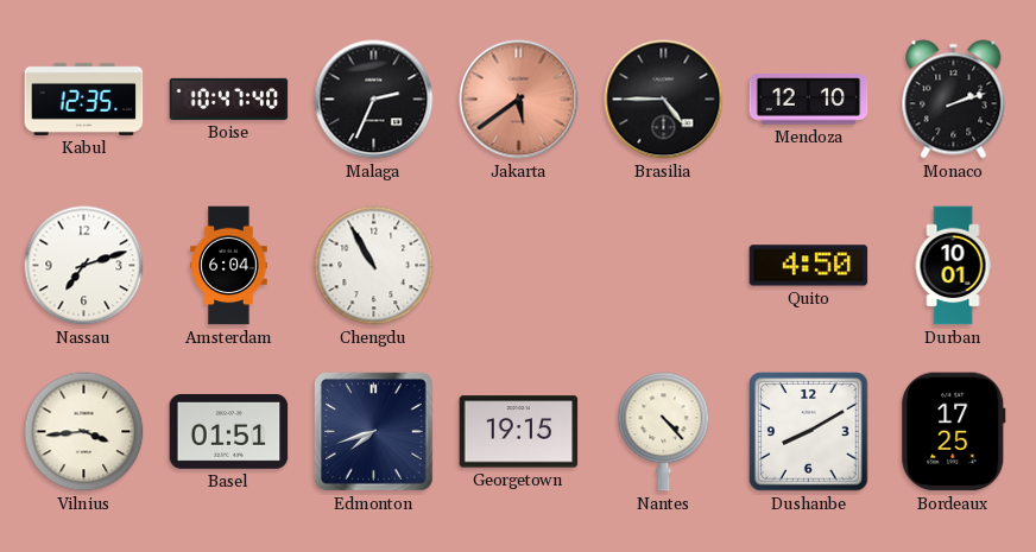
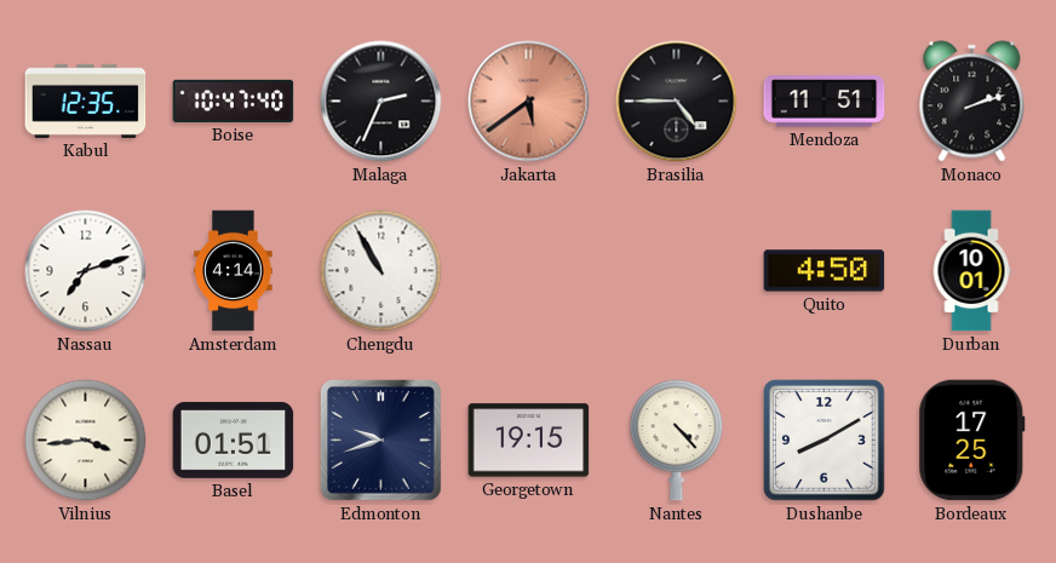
Mendoza: 12:10 -> 11:51 (825, 102)
Amsterdam: 6:04 -> 4:14 (234, 271)
Edmonton: 7:42 -> 9:42 (381, 441)
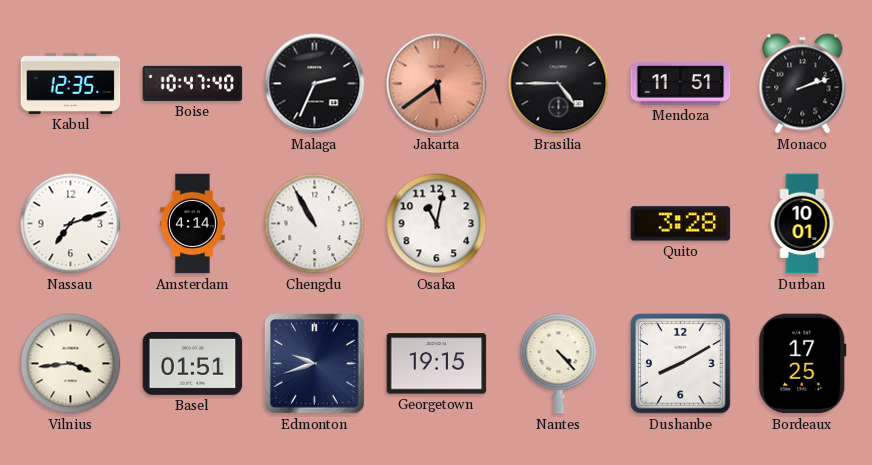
Osaka: none -> 11:02 (437, 224)
Quito: 4:50 -> 3:28 (681, 224)
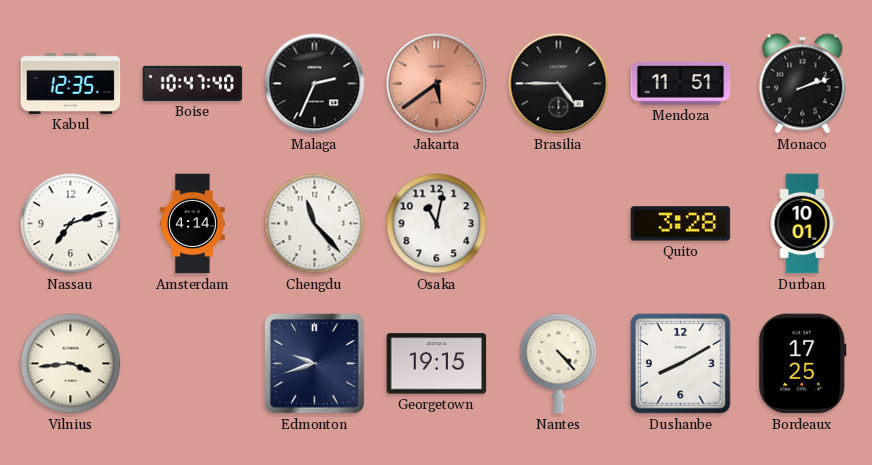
Chengdu: 10:55 -> 11:23 (315, 224)
Basel: 01:51 -> none (193, 363)
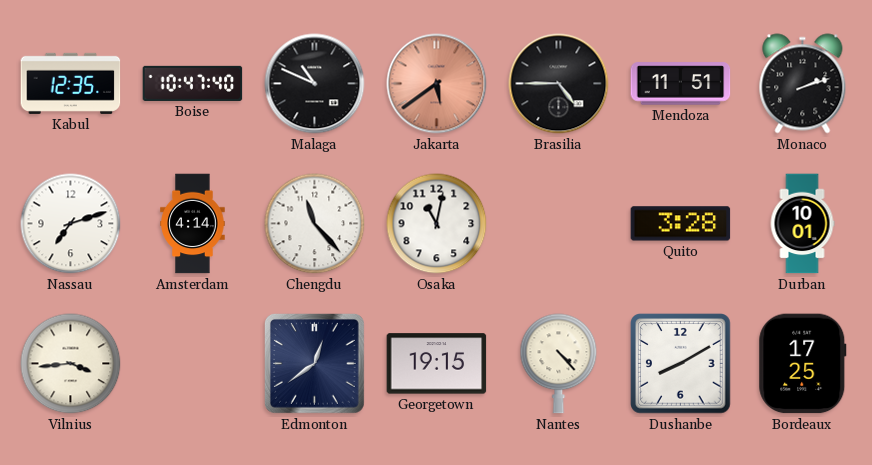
Malaga: 2:34 -> 10:49 (315, 84)
Edmonton: 9:42 -> 12:39 (315, 364)
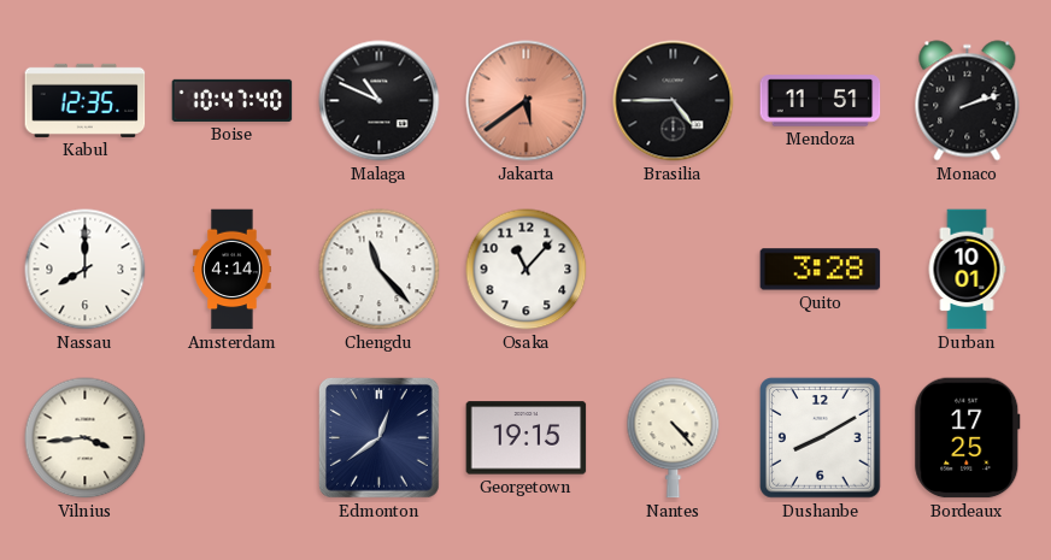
Nassau: 7:12 -> 8:00 (86, 270)
Osaka: 11:02 -> 11:07 (527, 270)
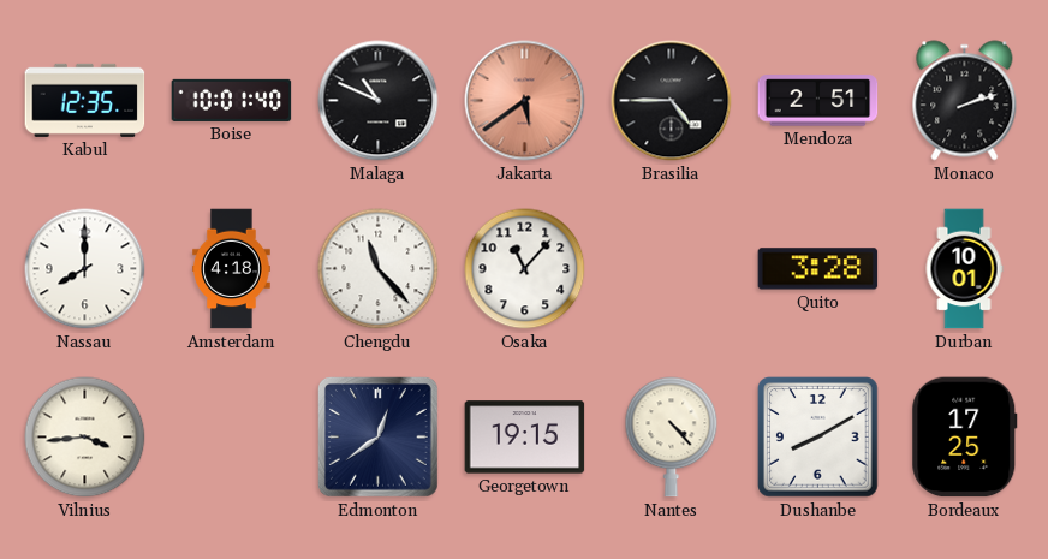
Boise: 10:47 -> 10:01 (232, 100)
Mendoza: 11:51 -> 2:51 (818, 101)
Amsterdam: 4:14 -> 4:18 (232, 269)
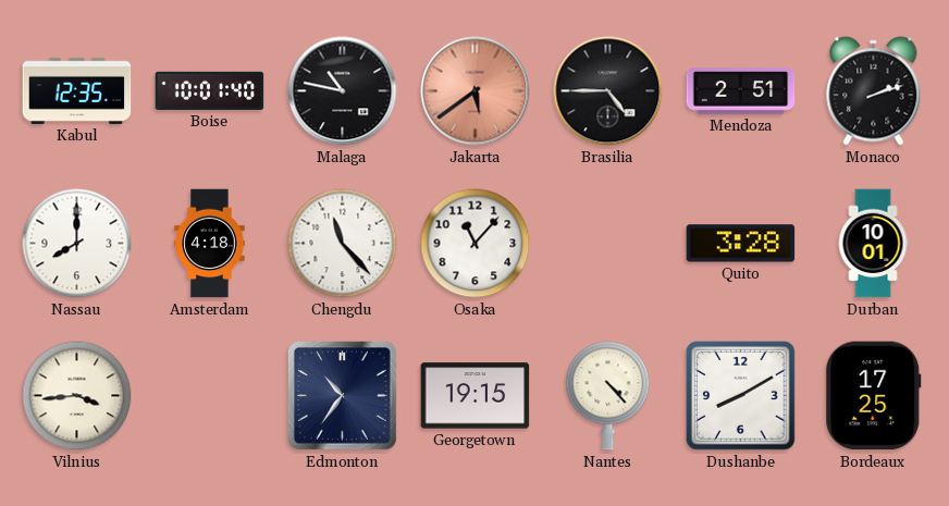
Malaga: 10:49 -> 10:47 (343, 91)
Edmonton: 12:39 -> 10:36 (343, 396)
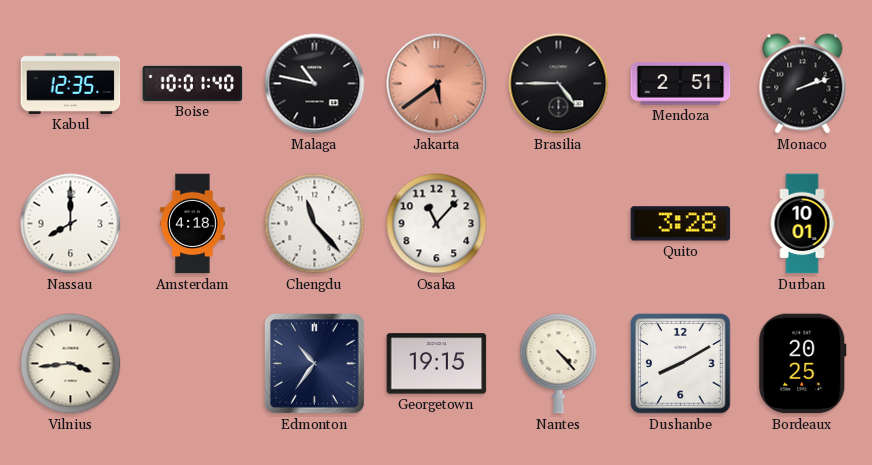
Bordeaux: 17:25 -> 20:25 (803, 364)
